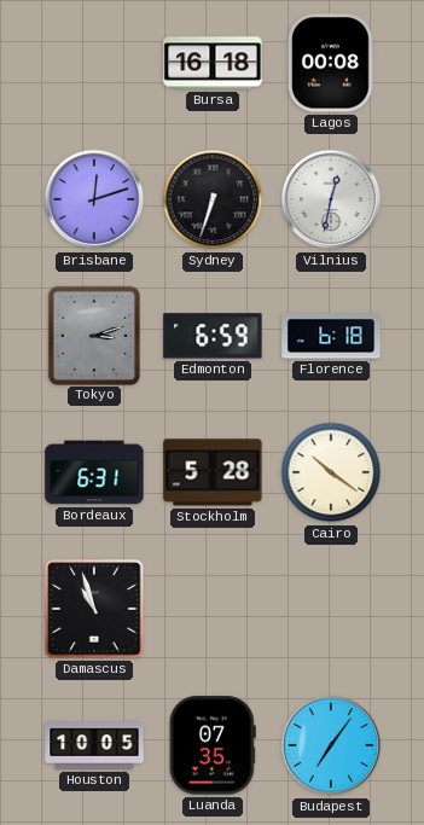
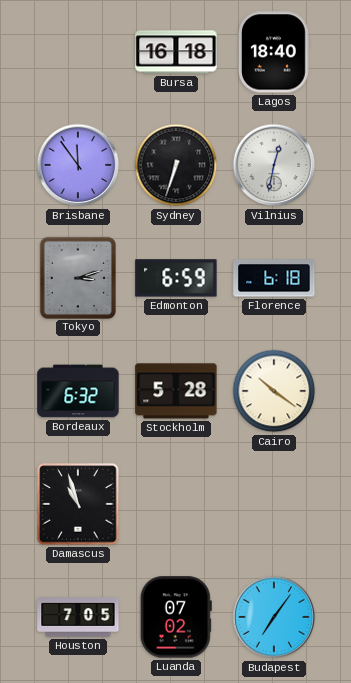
Lagos: 00:08 -> 18:40 (275, 52)
Brisbane: 12:12 -> 11:54 (78, 165)
Bordeaux: 6:31 -> 6:32 (78, 391)
Houston: 10:05 -> 7:05 (78, 617)
Luanda: 07:35 -> 07:02 (176, 617)
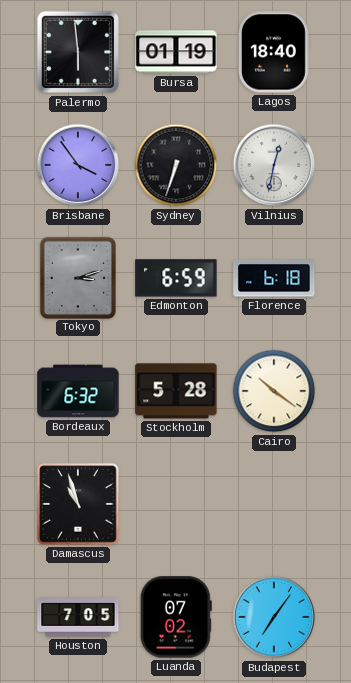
Palermo: none -> 5:59 (78, 52)
Bursa: 16:18 -> 01:19 (176, 52)
Brisbane: 11:54 -> 3:54 (78, 165)
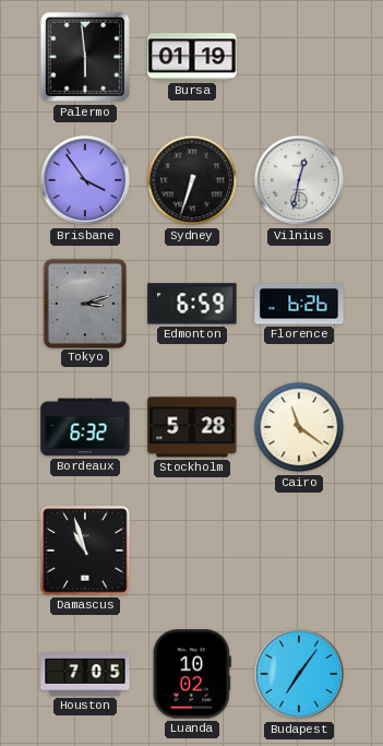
Lagos: 18:40 -> none (275, 52)
Florence: 6:18 -> 6:26 (299, 304)
Cairo: 10:21 -> 11:21 (299, 427)
Luanda: 07:02 -> 10:02 (192, 674)
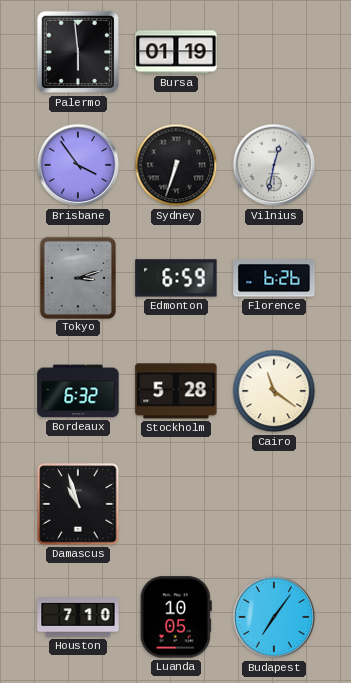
Houston: 7:05 -> 7:10 (78, 617)
Luanda: 10:02 -> 10:05 (176, 617)
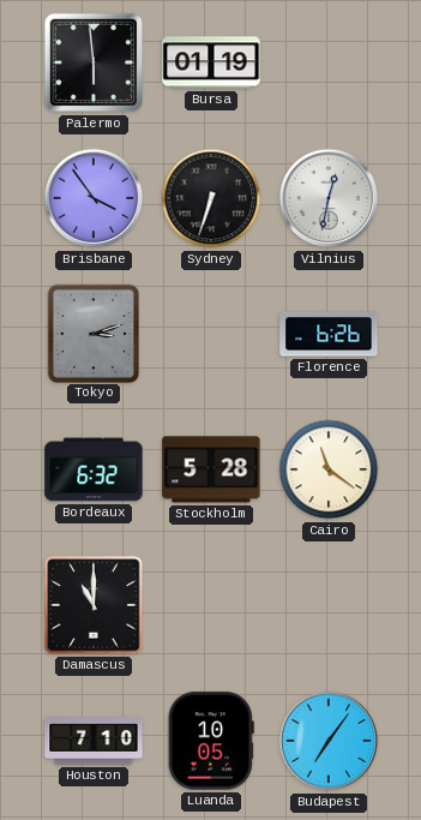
Edmonton: 6:59 -> none (176, 278)
Damascus: 10:57 -> 11:00 (94, 605)
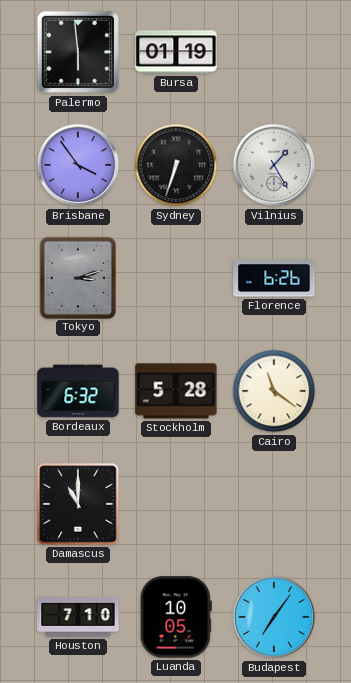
Vilnius: 12:32 -> 1:25 (274, 165)
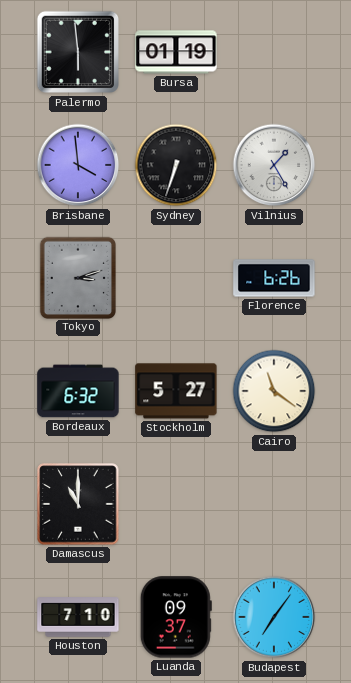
Brisbane: 3:54 -> 3:59 (78, 165)
Stockholm: 5:28 -> 5:27 (176, 391)
Luanda: 10:05 -> 09:37 (176, 617)
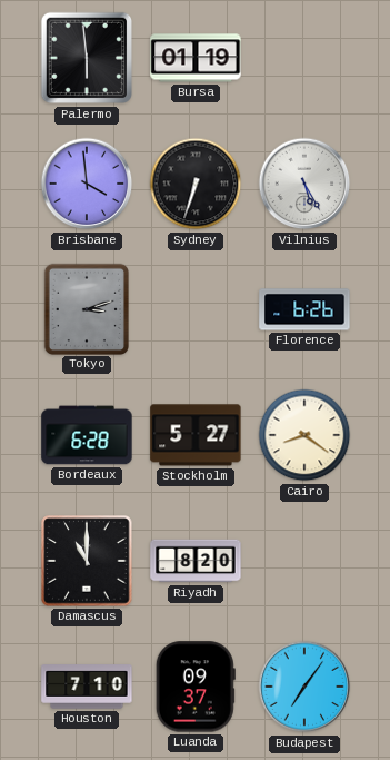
Vilnius: 1:25 -> 5:25 (304, 184)
Bordeaux: 6:32 -> 6:28 (87, 435)
Cairo: 11:21 -> 8:21 (304, 435)
Riyadh: none -> 8:20 (196, 561)
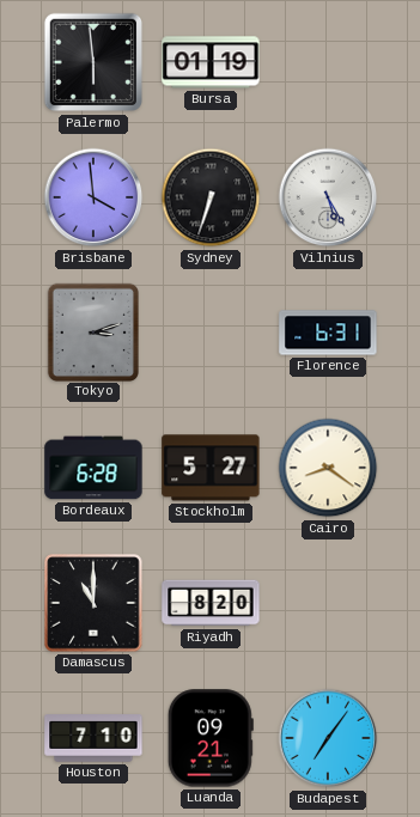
Florence: 6:26 -> 6:31 (328, 333)
Luanda: 09:37 -> 09:21 (211, 738)
